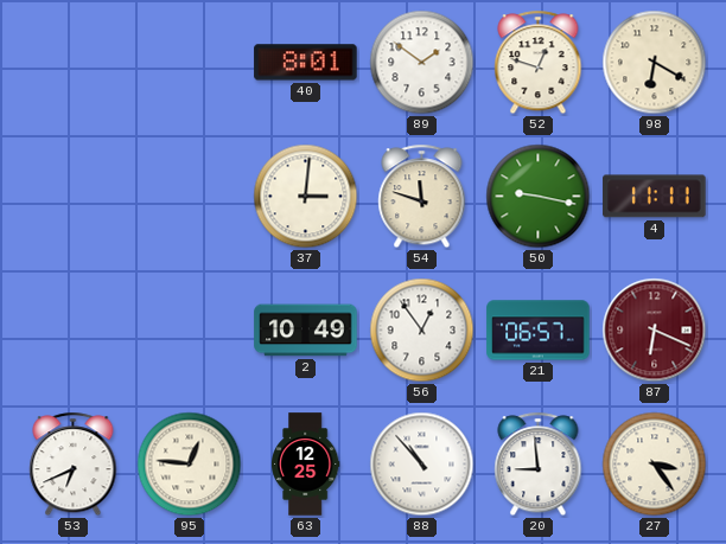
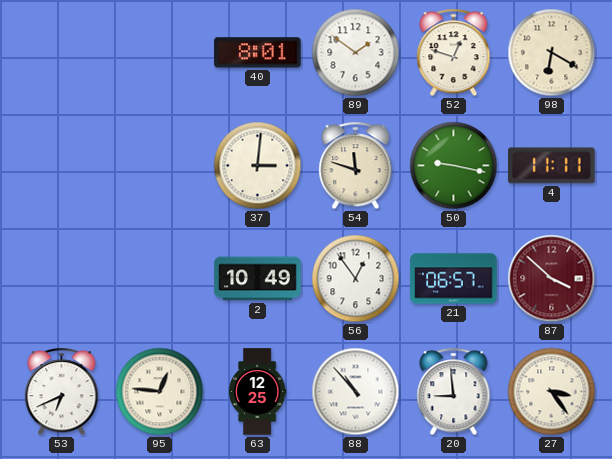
87: 6:19 -> 3:52 (552, 279)
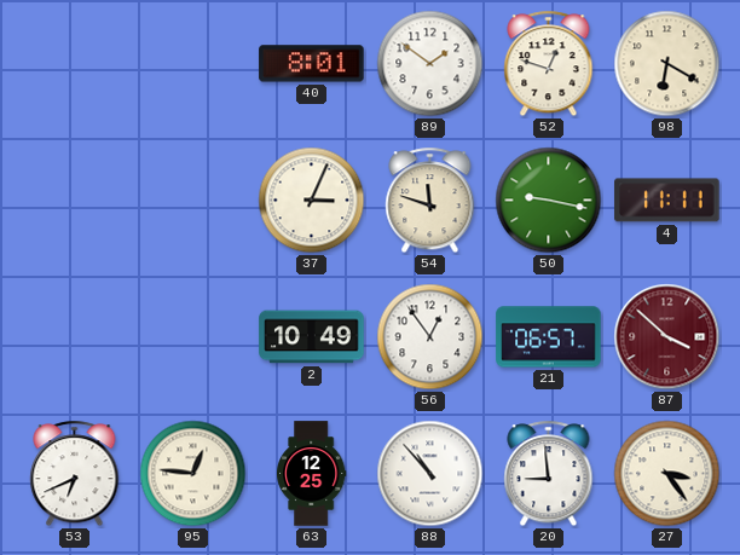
37: 3:01 -> 3:04 (312, 201)
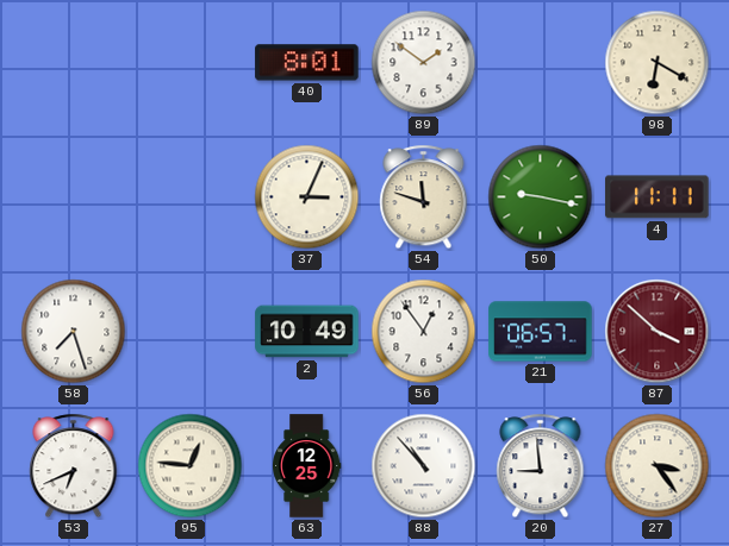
52: 12:48 -> none (549, 64)
58: none -> 7:27 (74, 332)
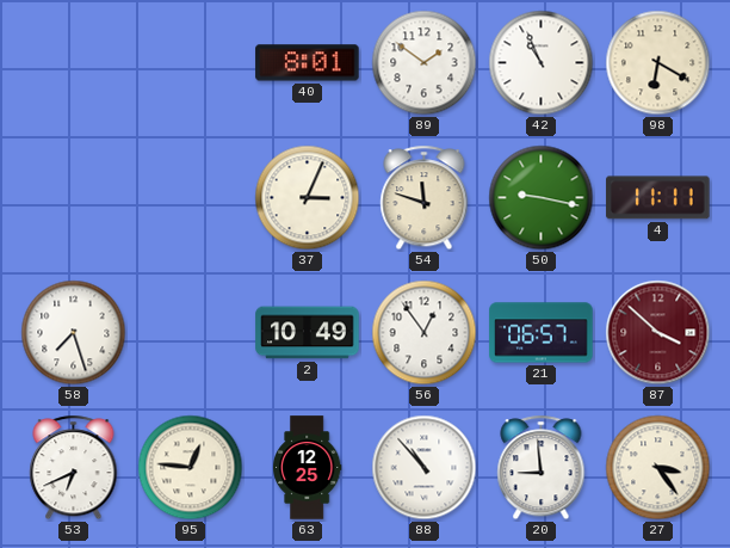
42: none -> 10:56 (542, 63)
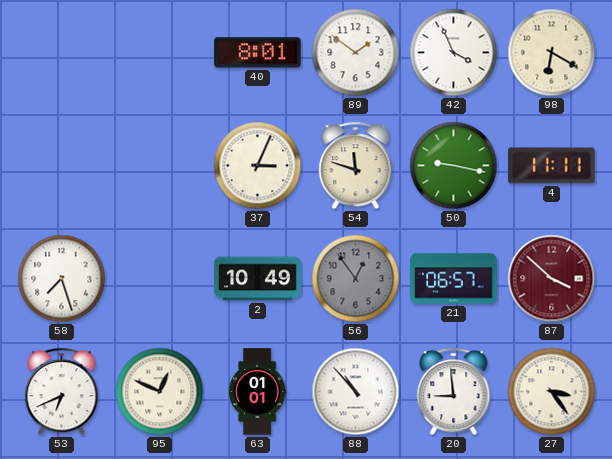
42: 10:56 -> 3:56 (454, 53)
56 dial: white -> grey (356, 279)
95: 12:46 -> 12:49 (160, 392)
63: 12:25 -> 01:01 (258, 392)
